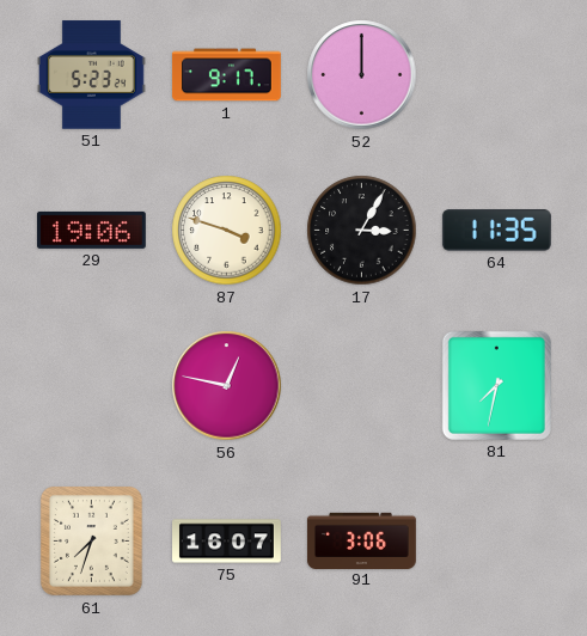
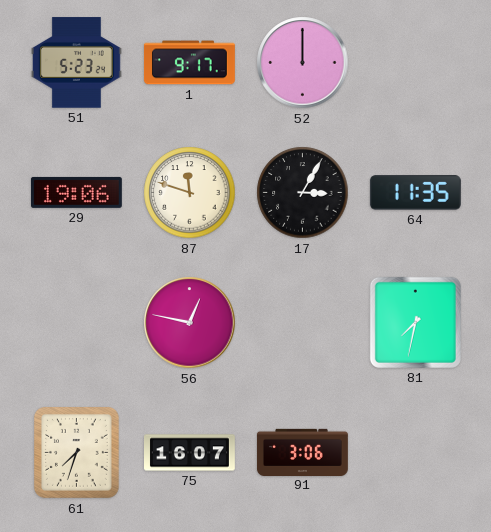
87: 3:48 -> 11:48 (190, 193)
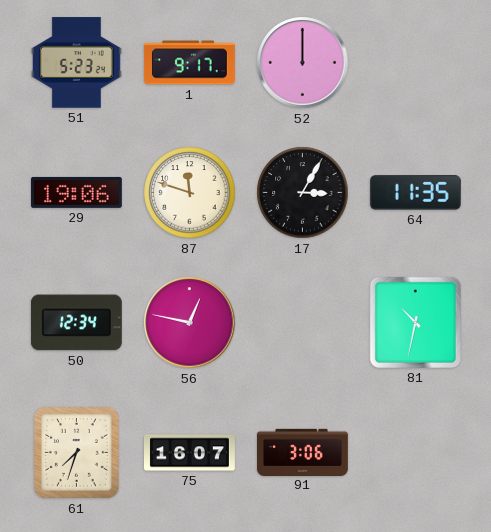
50: none -> 12:34 (76, 323)
81: 7:32 -> 10:32 (415, 322)
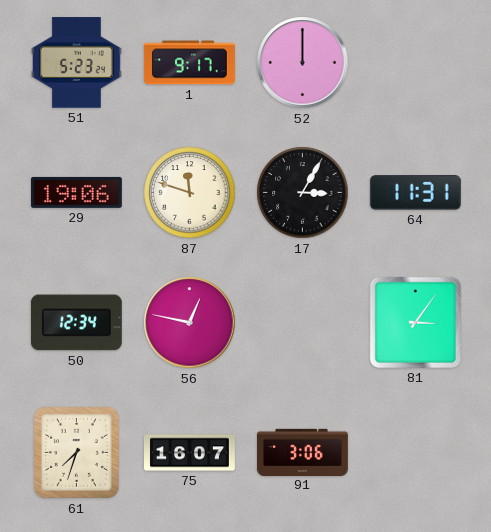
64: 11:35 -> 11:31 (415, 193)
81: 10:32 -> 3:06 (415, 322)
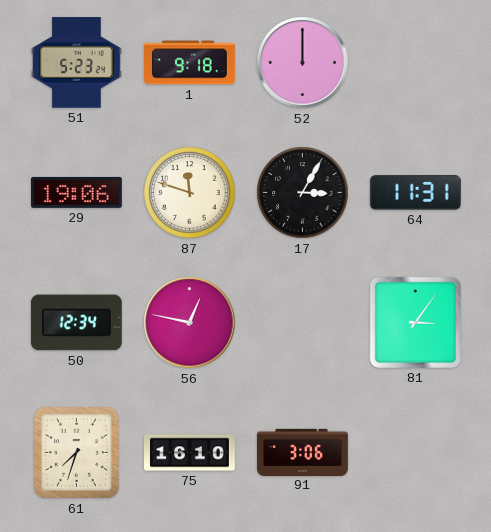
1: 9:17 -> 9:18 (189, 63)
75: 16:07 -> 16:10 (190, 453)
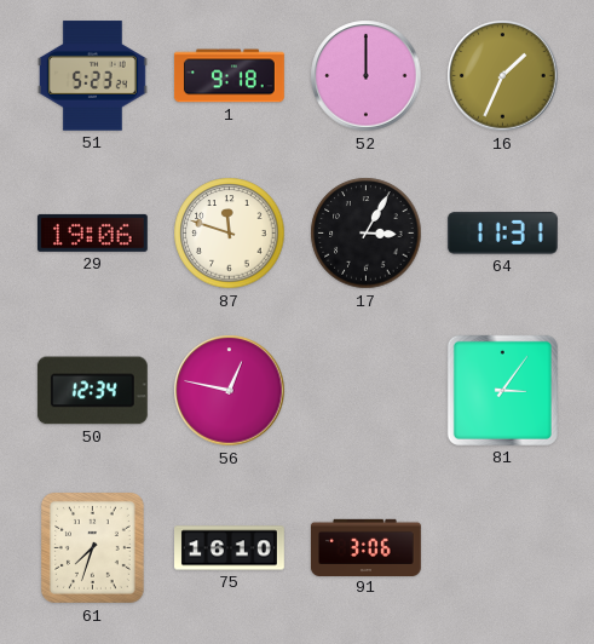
16: none -> 1:34 (503, 76)
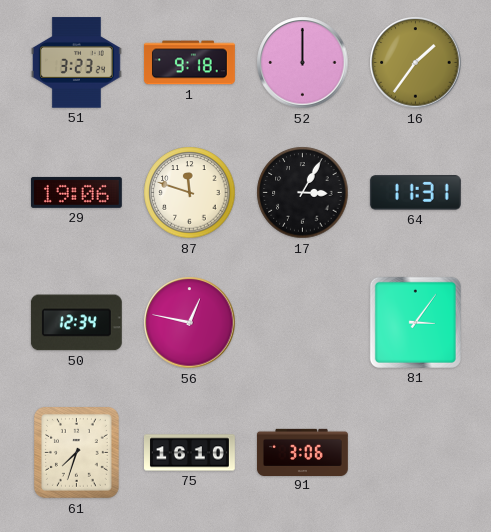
51: 5:23 -> 3:23 (76, 63)
16: 1:34 -> 1:36 (416, 63)
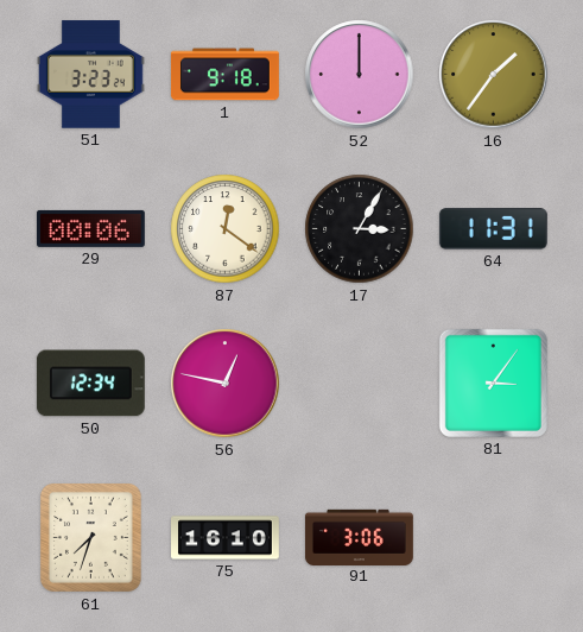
29: 19:06 -> 00:06 (90, 228)
87: 11:48 -> 12:21 (226, 229)
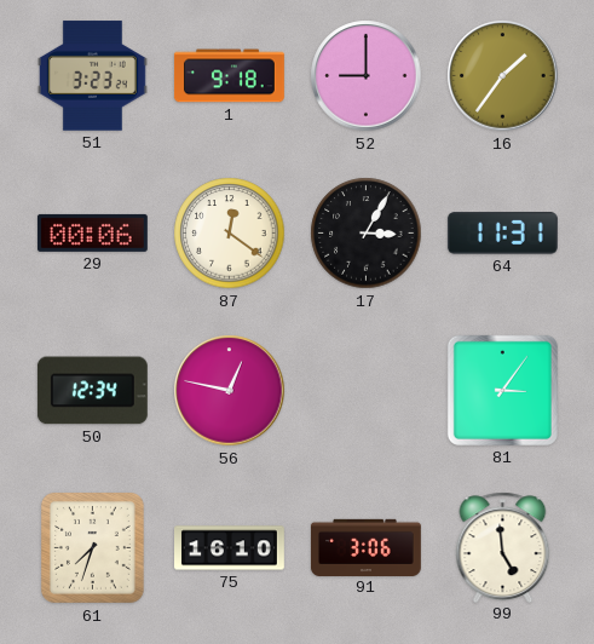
52: 12:00 -> 9:00 (367, 76)
99: none -> 4:59 (503, 547)
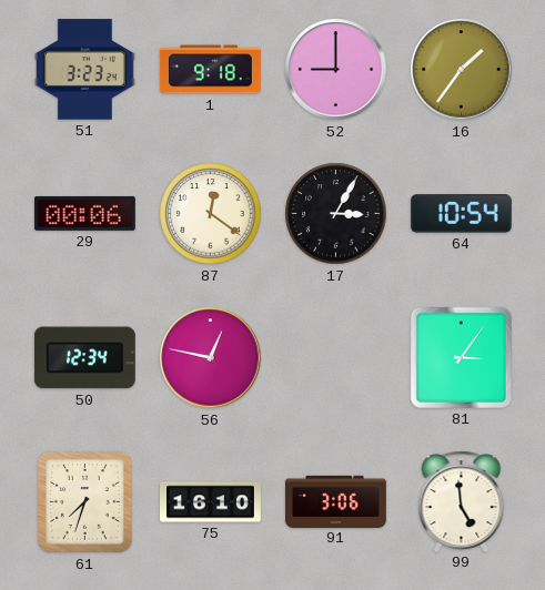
64: 11:31 -> 10:54 (461, 214)
